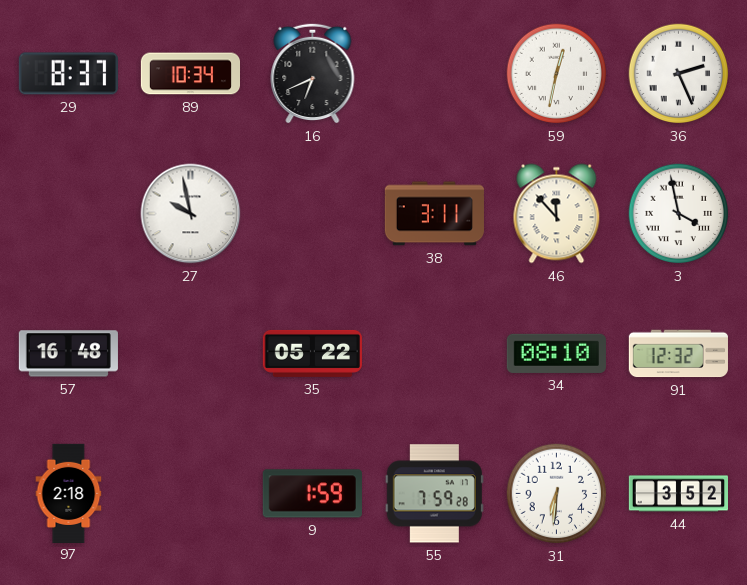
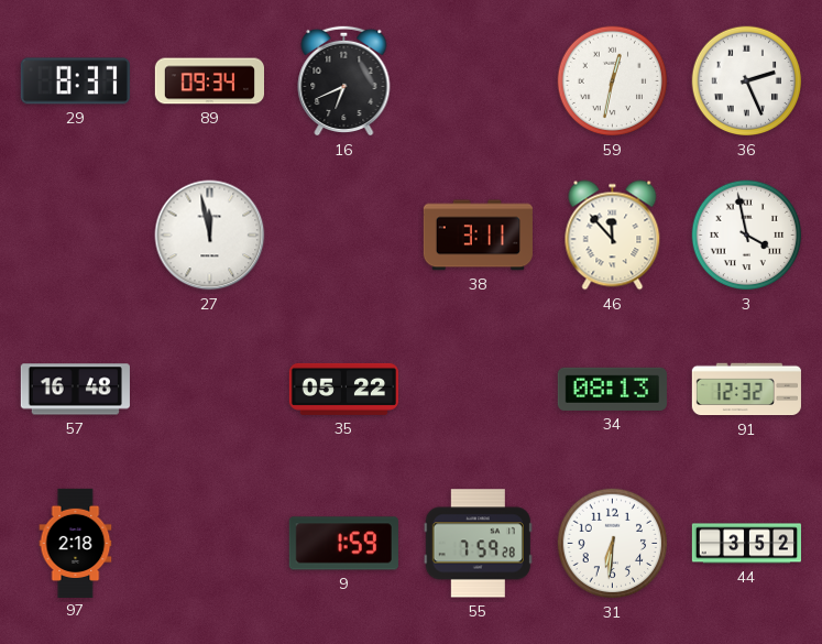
89: 10:34 -> 09:34 (209, 81)
27: 9:58 -> 11:58 (210, 236)
34: 08:10 -> 08:13 (612, 389)
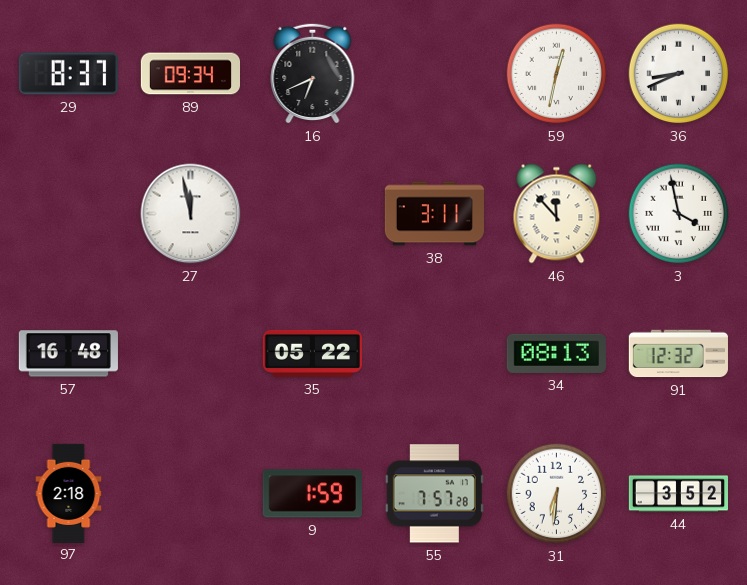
36: 2:26 -> 8:41 (679, 74)
55: 7:59 -> 7:57 (434, 494)
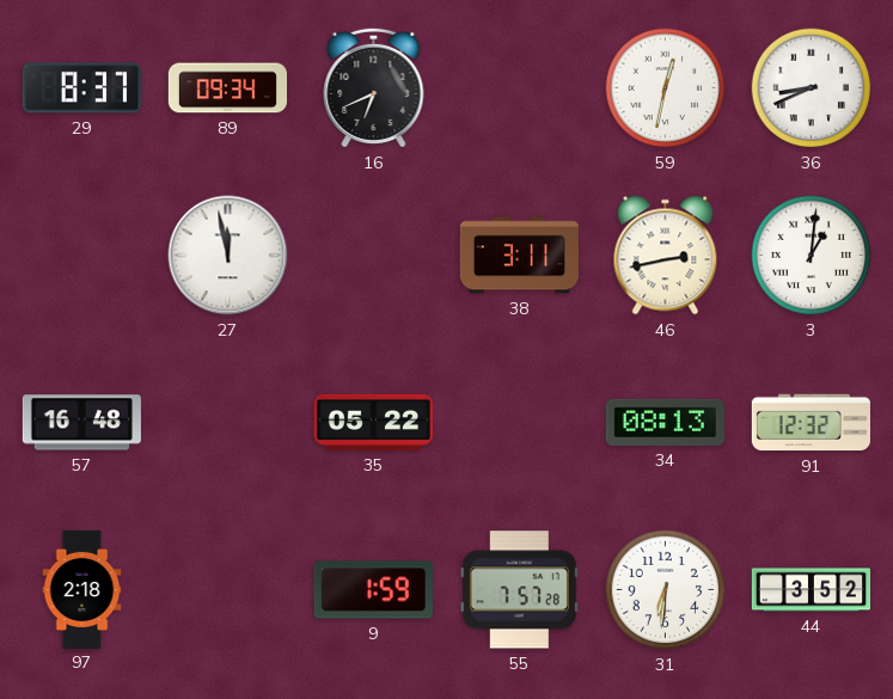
46: 11:53 -> 2:43 (666, 256)
3: 3:58 -> 1:01 (812, 256)
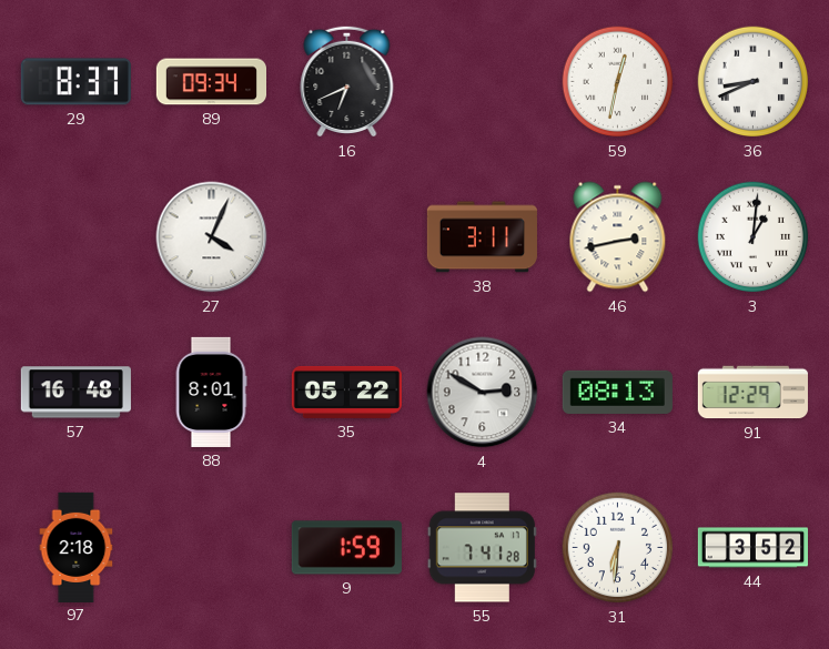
27: 11:58 -> 4:04 (212, 237)
88: none -> 8:01 (211, 392)
4: none -> 2:50 (483, 393)
91: 12:32 -> 12:29 (752, 393)
55: 7:57 -> 7:41 (482, 548)
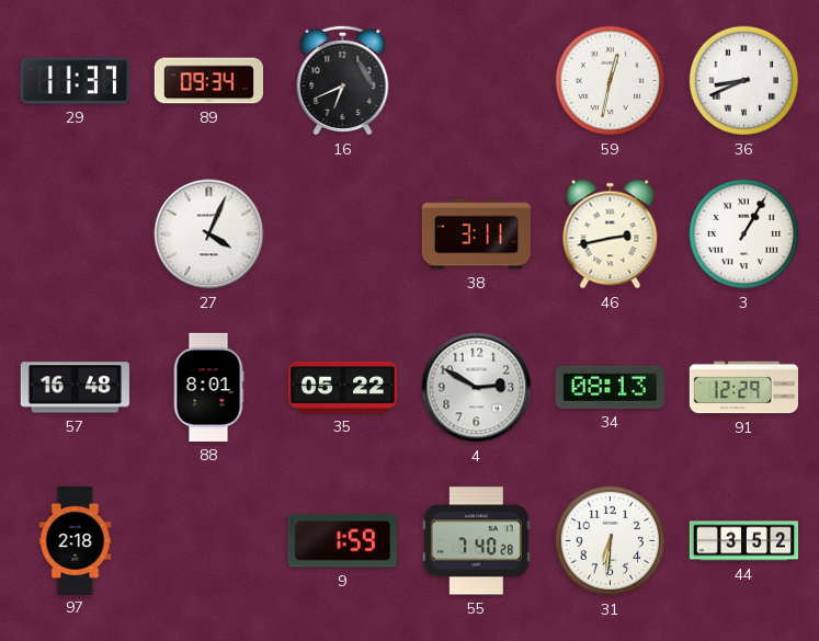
29: 8:37 -> 11:37 (75, 81)
3: 1:01 -> 1:05 (744, 234)
55: 7:41 -> 7:40 (476, 541)
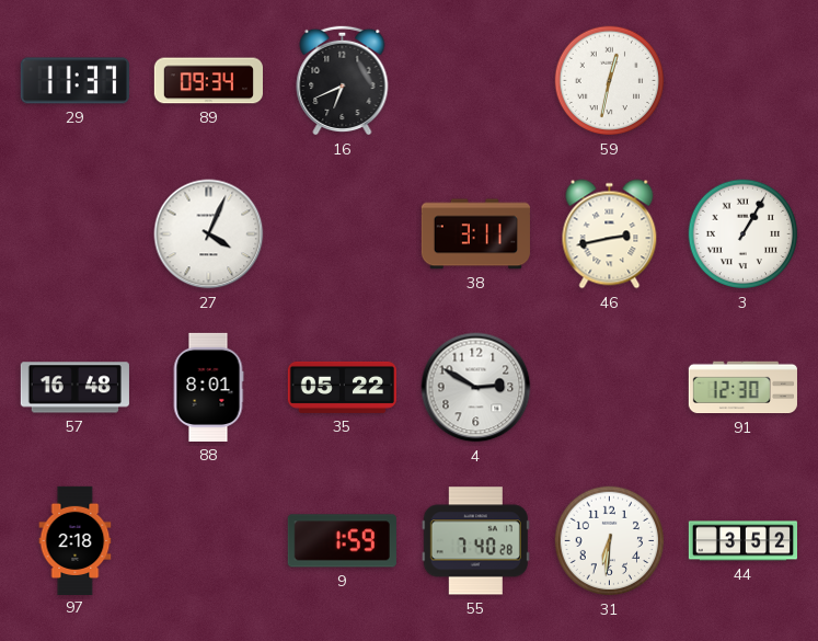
36: 8:41 -> none (744, 81)
34: 08:13 -> none (610, 387)
91: 12:29 -> 12:30 (742, 388)
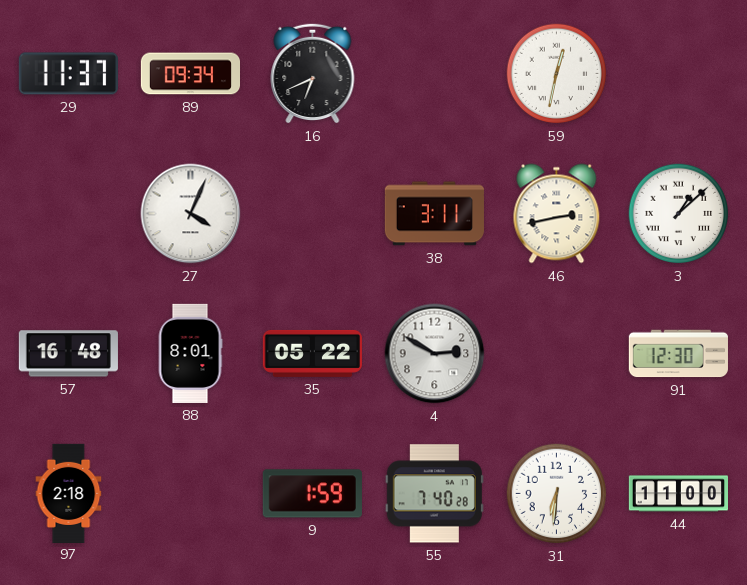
3: 1:05 -> 1:08 (679, 214)
44: 3:52 -> 11:00 (678, 494)
